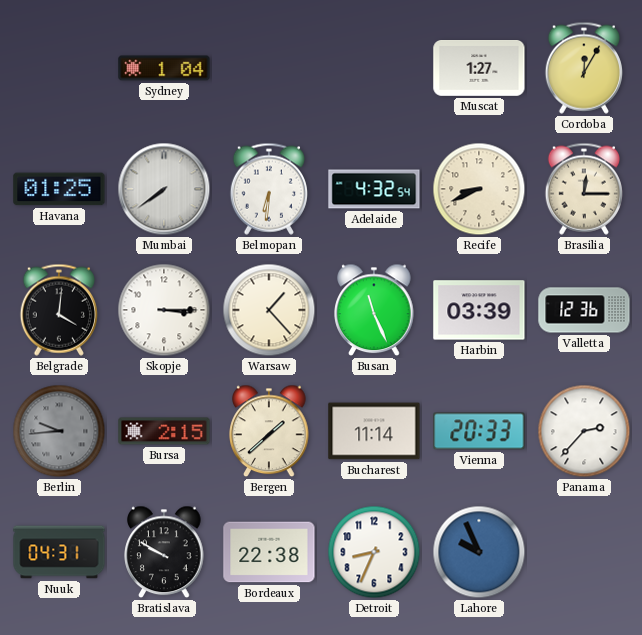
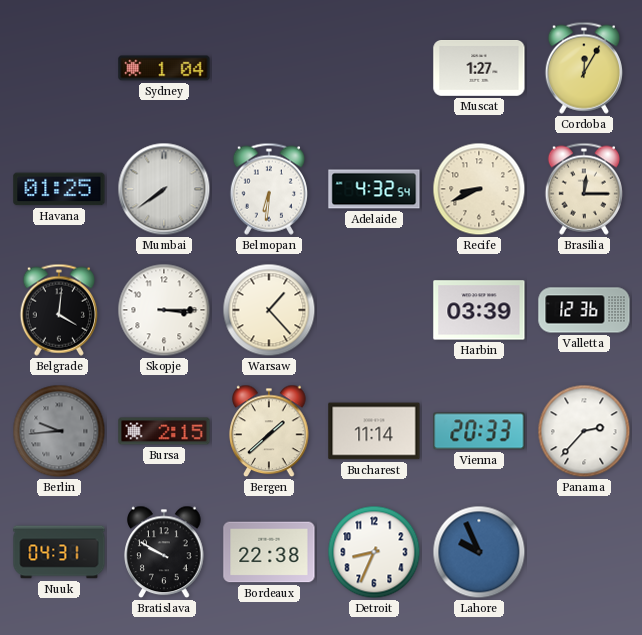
Busan: 11:26 -> none (374, 310)
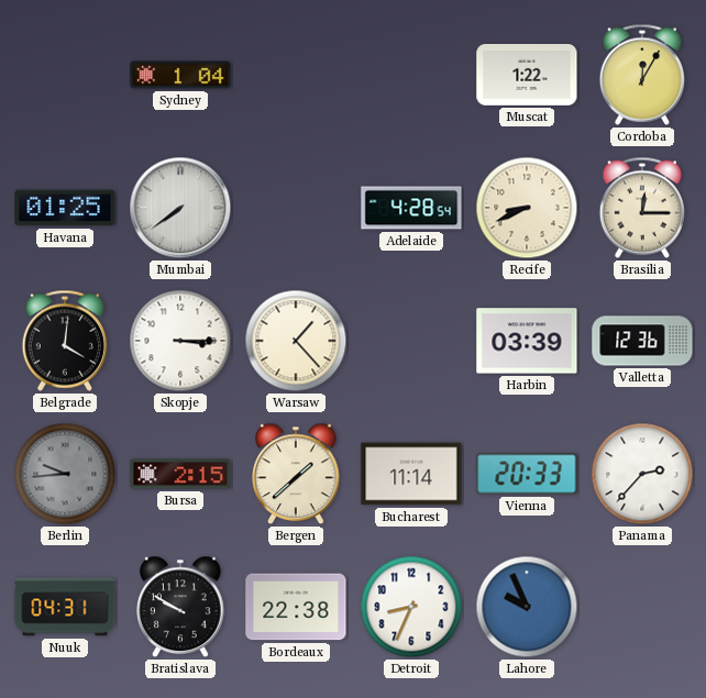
Muscat: 1:27 -> 1:22 (527, 76)
Belmopan: 6:31 -> none (269, 189)
Adelaide: 4:32 -> 4:28 (411, 208)
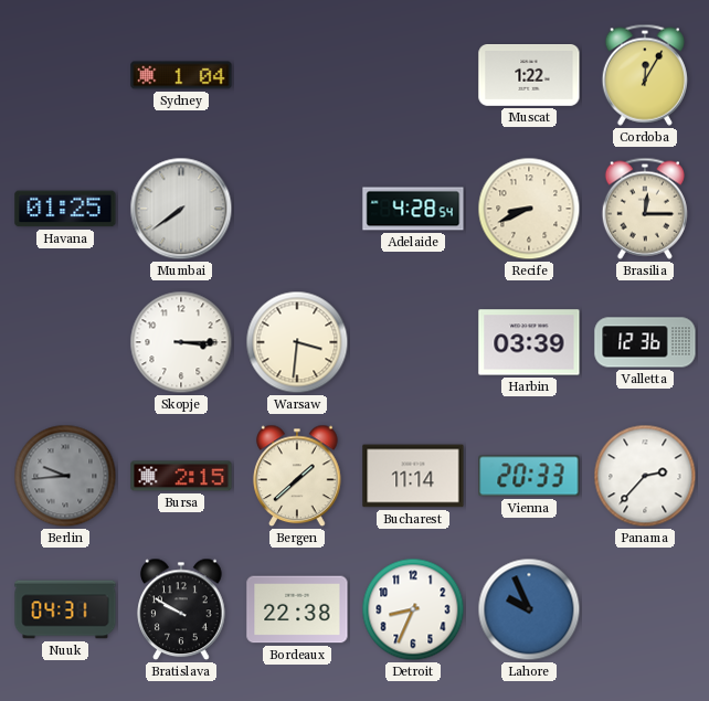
Belgrade: 4:01 -> none (65, 341)
Warsaw: 1:23 -> 3:31 (297, 342)
